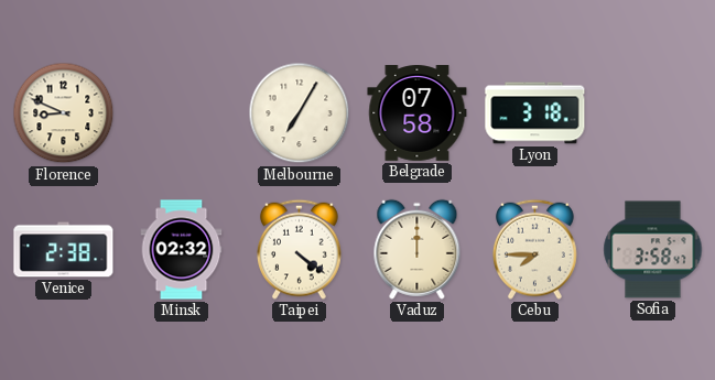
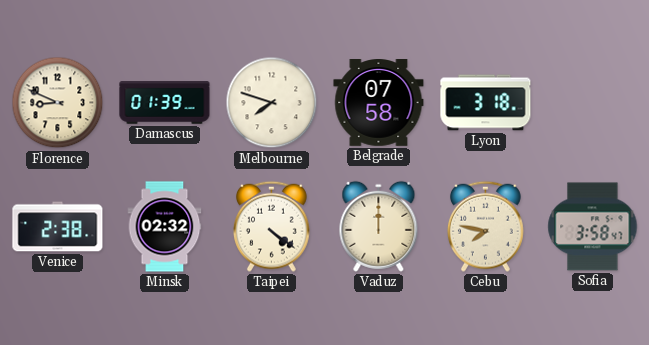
Damascus: none -> 01:39 (165, 103)
Melbourne: 7:05 -> 7:48 (272, 103)
Cebu: 7:45 -> 7:47 (485, 226)
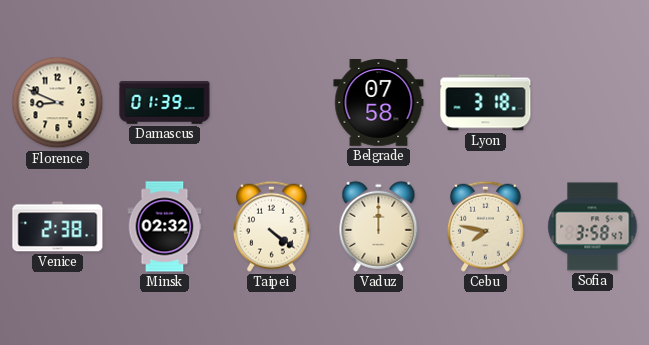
Melbourne: 7:48 -> none (272, 103)
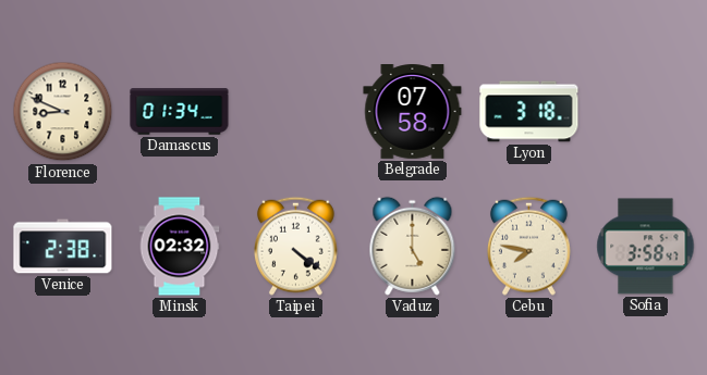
Damascus: 01:39 -> 01:34 (180, 112)
Vaduz: 12:00 -> 5:00 (413, 246)
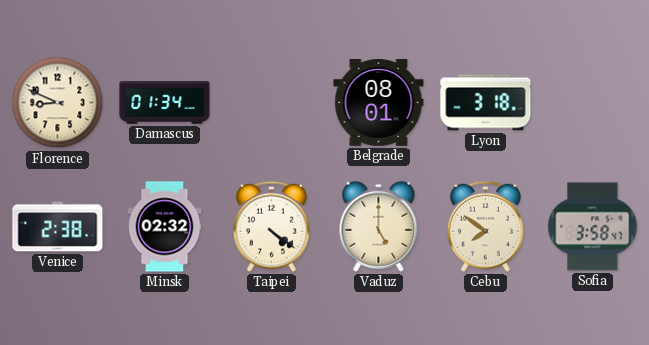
Belgrade: 07:58 -> 08:01 (379, 103)
Cebu: 7:47 -> 7:51 (485, 226)
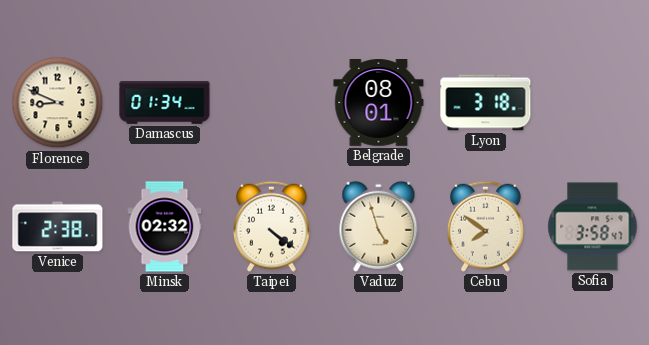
Vaduz: 5:00 -> 4:57 (379, 226)
